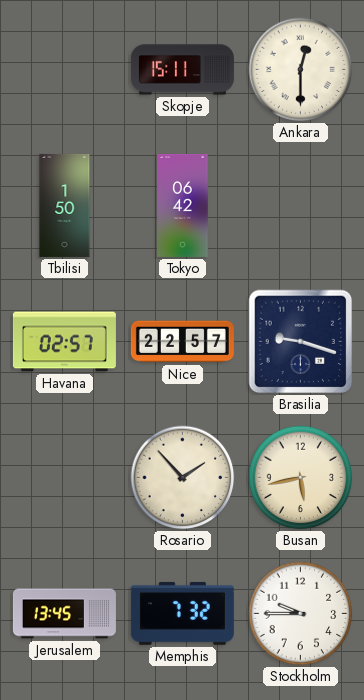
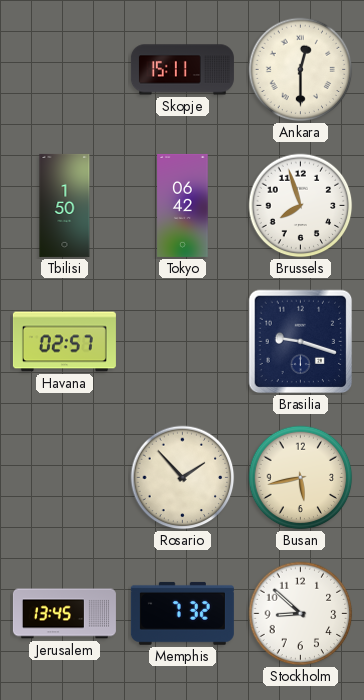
Brussels: none -> 7:57 (301, 206)
Nice: 22:57 -> none (182, 342)
Stockholm: 9:45 -> 8:52 (301, 614)
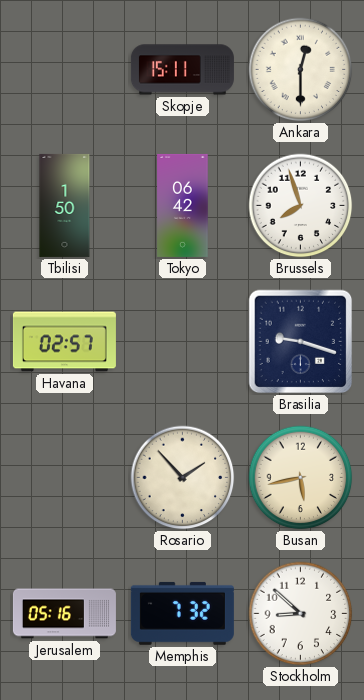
Jerusalem: 13:45 -> 05:16 (64, 614)
